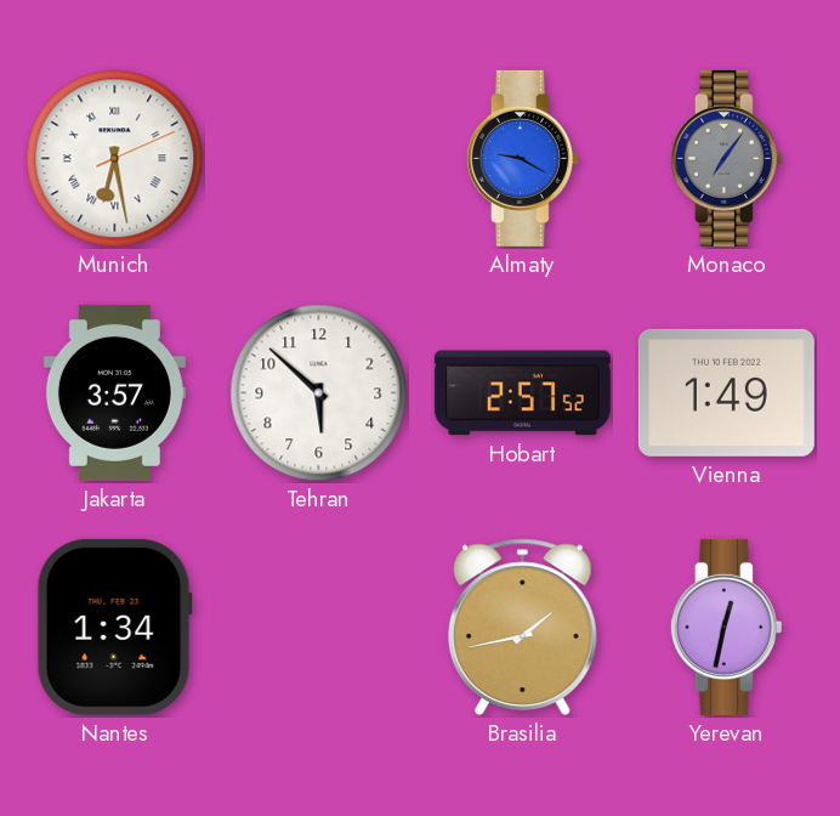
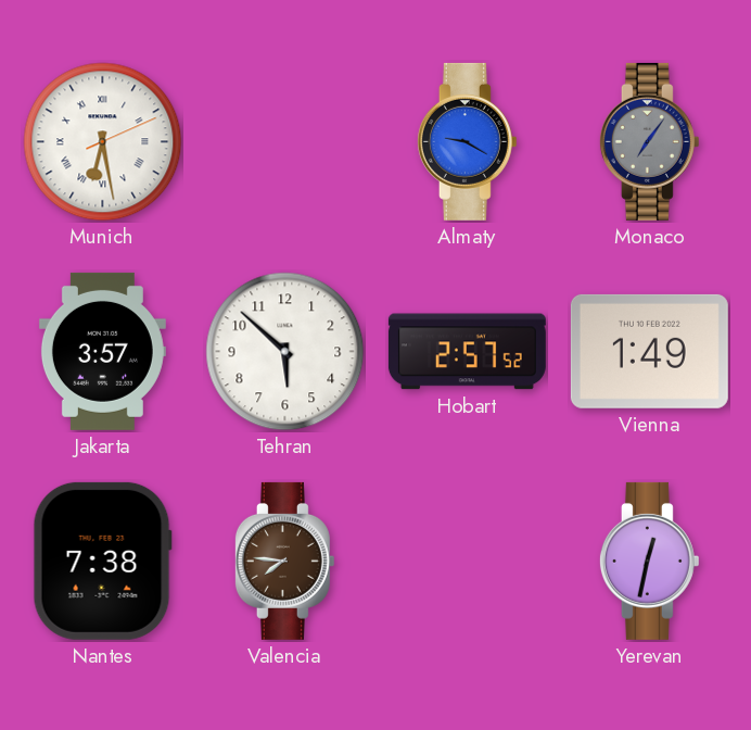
Nantes: 1:34 -> 7:38 (102, 561)
Valencia: none -> 7:46 (284, 561)
Brasilia: 1:43 -> none (522, 628)
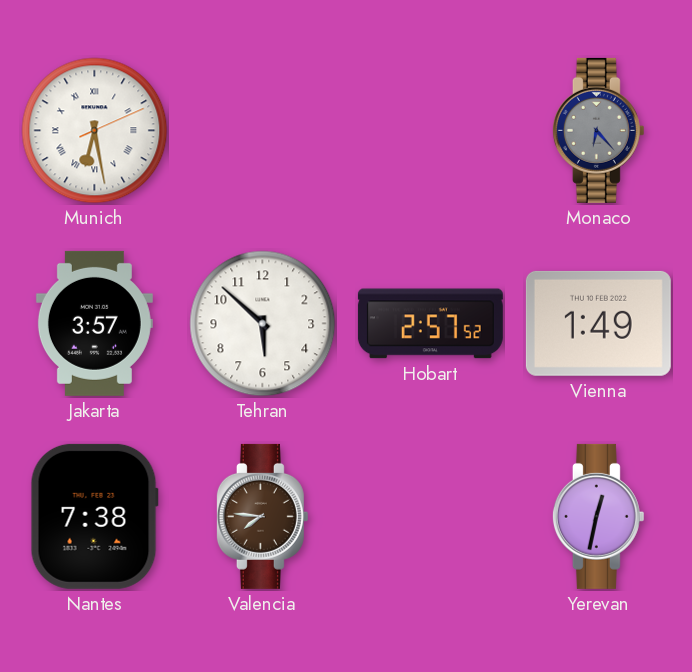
Almaty: 9:20 -> none (467, 141)
Monaco: 7:06 -> 6:23 (598, 130)
